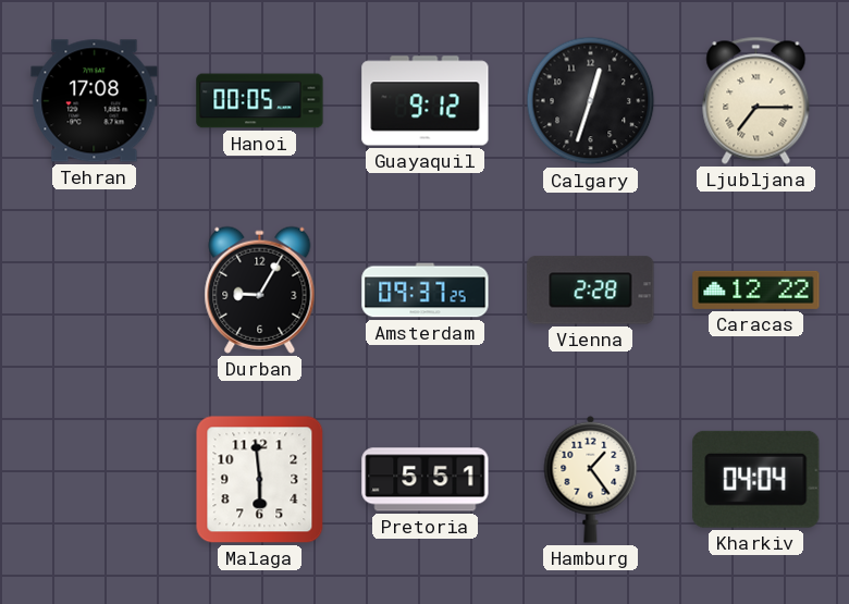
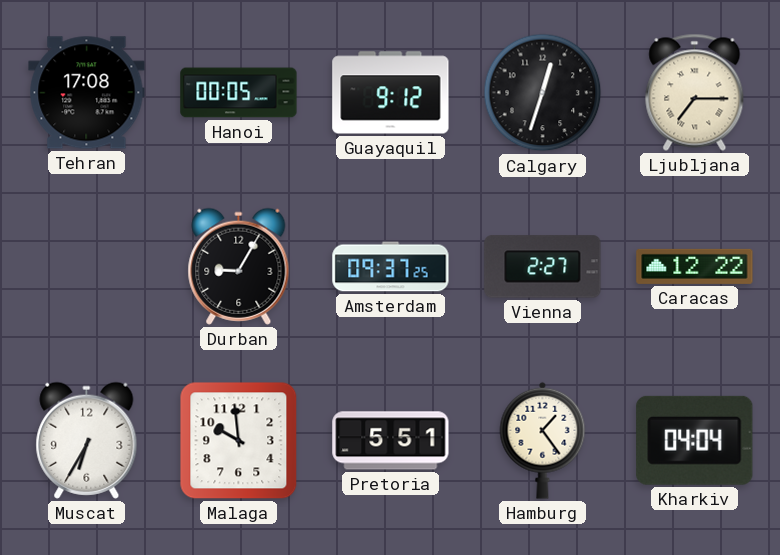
Vienna: 2:28 -> 2:27 (543, 267)
Muscat: none -> 6:35 (87, 440)
Malaga: 5:59 -> 9:59 (239, 441)
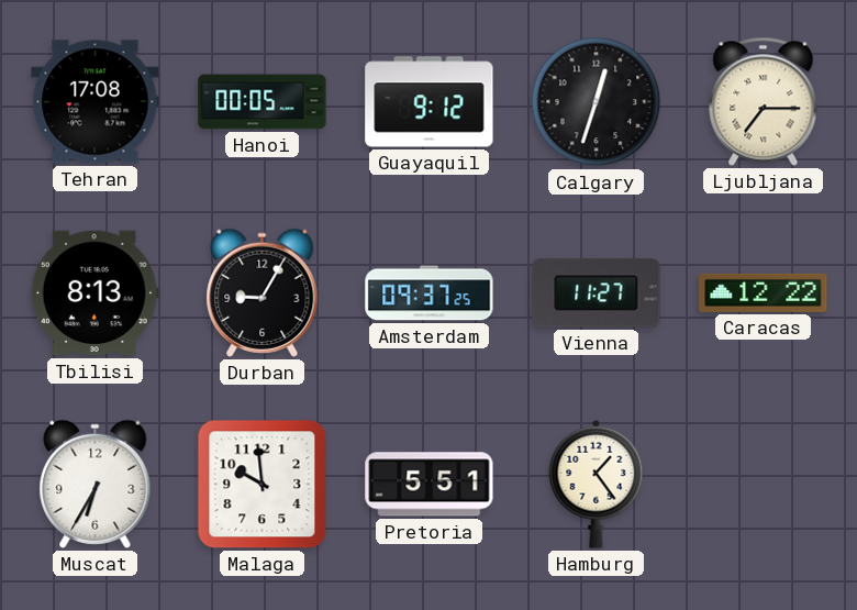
Tbilisi: none -> 8:13 (94, 293)
Vienna: 2:27 -> 11:27 (597, 293)
Kharkiv: 04:04 -> none (695, 440)
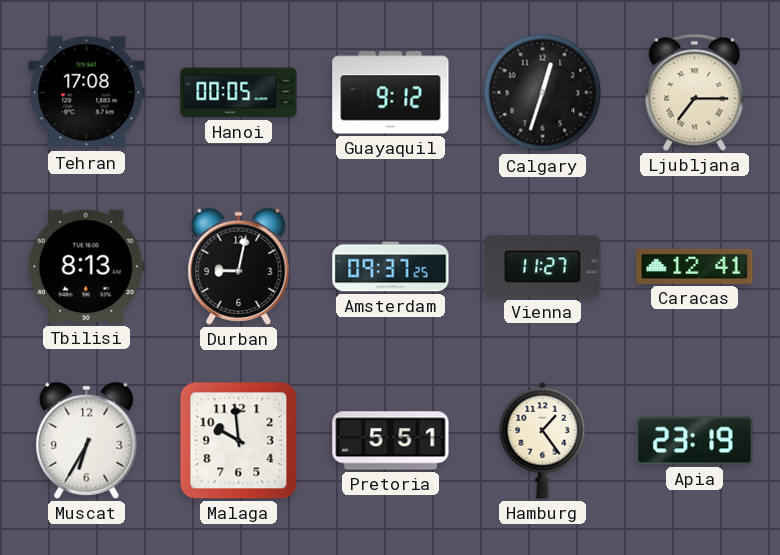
Durban: 9:05 -> 9:02 (239, 266)
Caracas: 12:22 -> 12:41 (695, 266)
Apia: none -> 23:19 (695, 441)
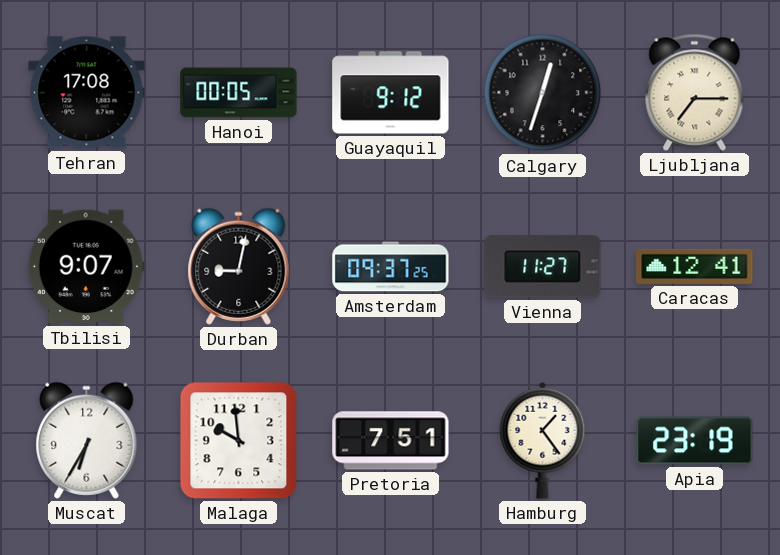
Tbilisi: 8:13 -> 9:07 (86, 267)
Pretoria: 5:51 -> 7:51 (391, 441)
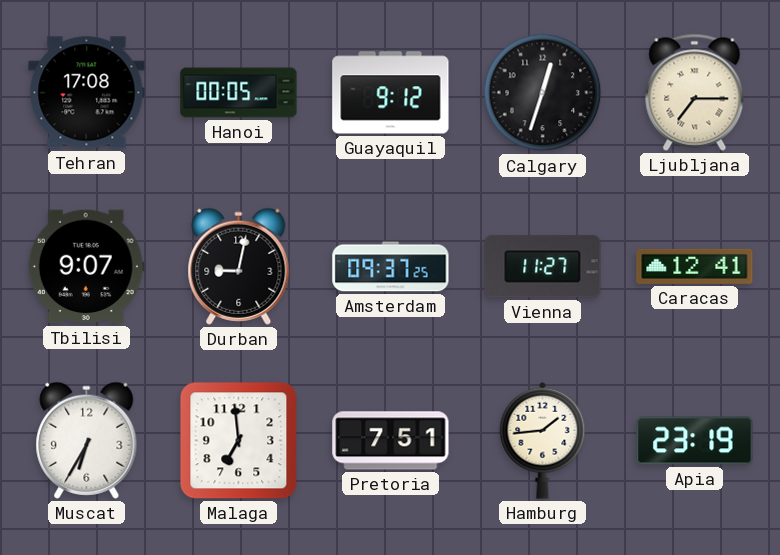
Malaga: 9:59 -> 6:59 (239, 441)
Hamburg: 1:24 -> 1:44 (543, 440)
